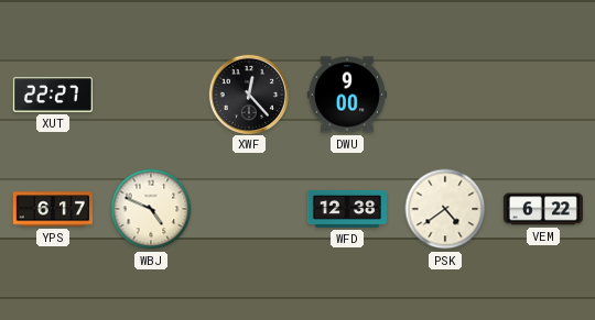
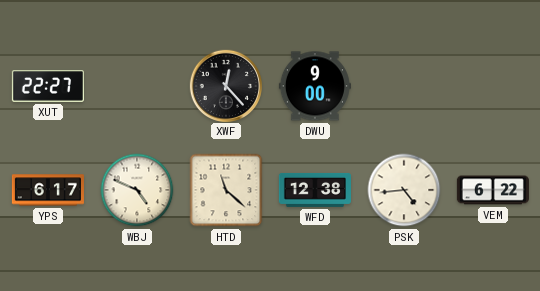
HTD: none -> 11:22 (226, 190)
PSK: 4:39 -> 4:44 (404, 190)
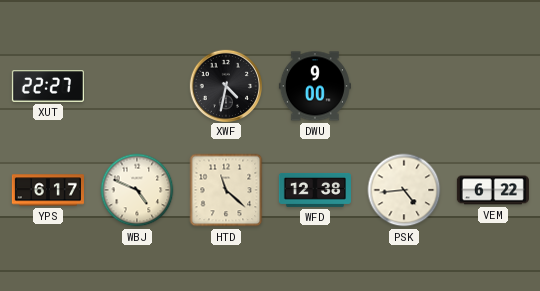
XWF: 12:23 -> 4:32 (225, 85)
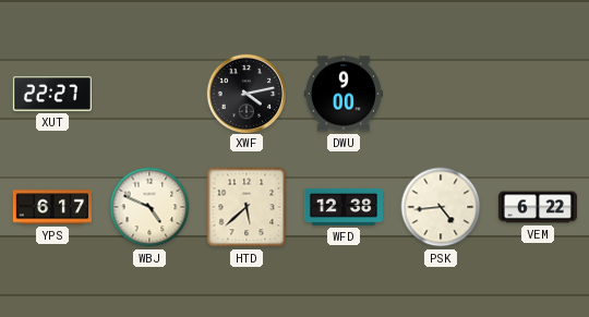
XWF: 4:32 -> 4:13 (245, 93)
HTD: 11:22 -> 5:38 (247, 207)
